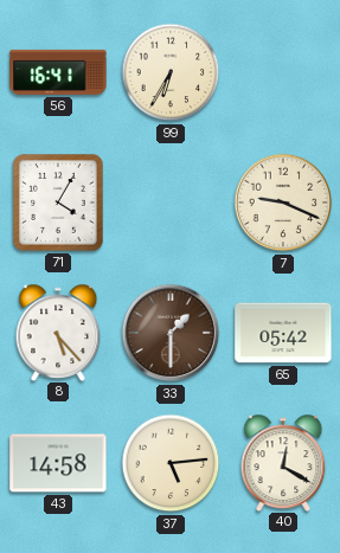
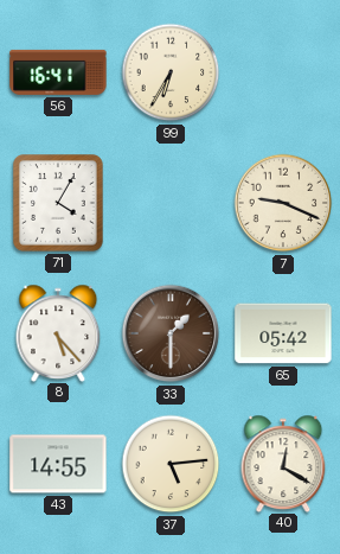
43: 14:58 -> 14:55 (58, 464)
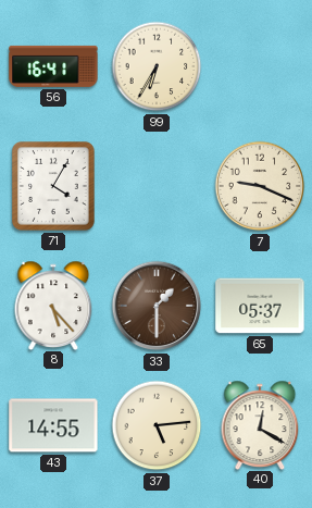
65: 05:42 -> 05:37 (260, 306)
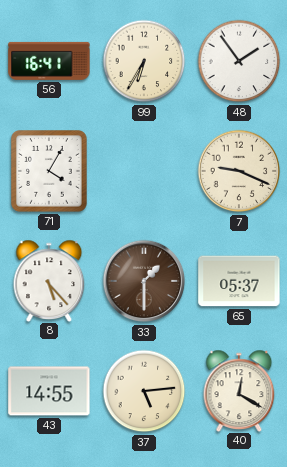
48: none -> 1:54 (239, 61)
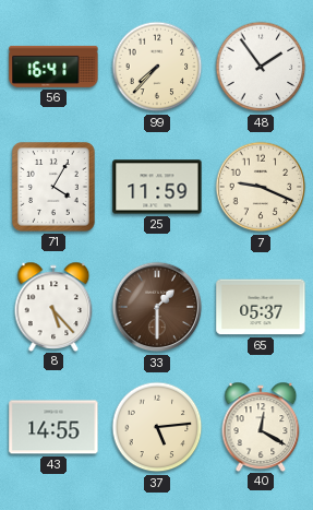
99: 6:35 -> 7:37 (157, 67)
25: none -> 11:59 (157, 187)
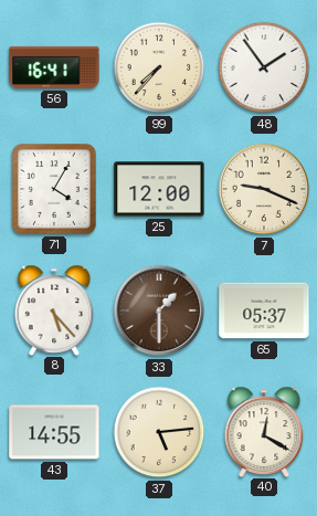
25: 11:59 -> 12:00 (159, 189)
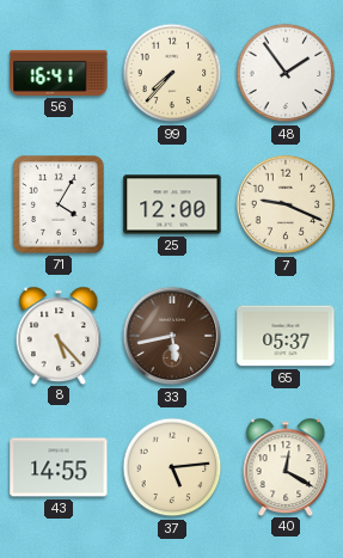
33: 1:30 -> 5:43 (172, 336)
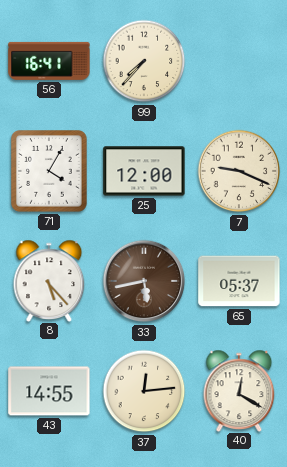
48: 1:54 -> none (286, 73)
37: 5:14 -> 12:14 (144, 391)
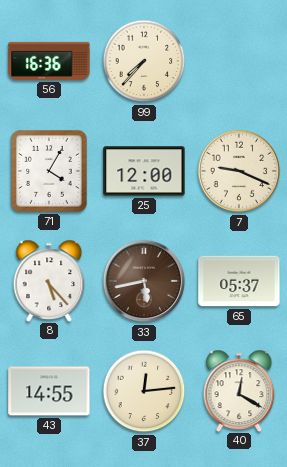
56: 16:41 -> 16:36 (49, 61)
